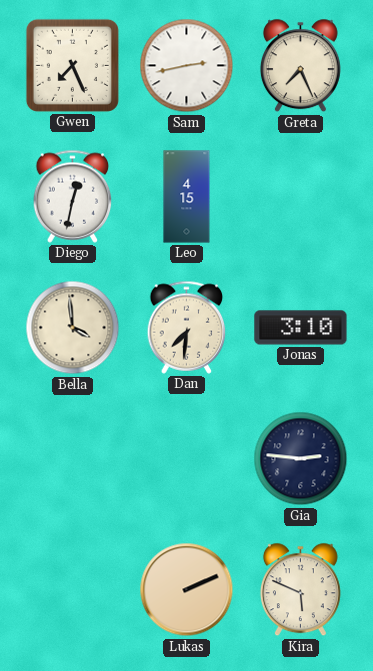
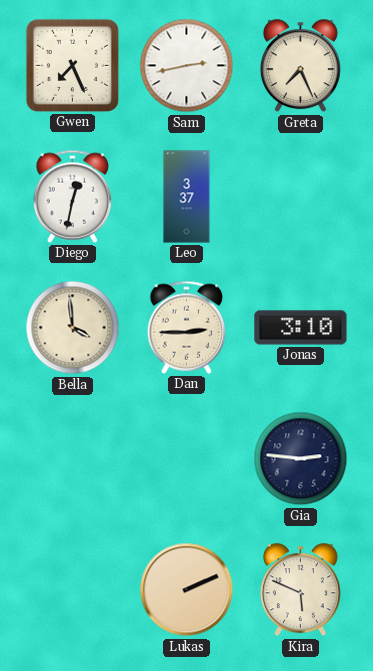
Leo: 4:15 -> 3:37 (187, 197)
Dan: 7:31 -> 2:45 (187, 327)
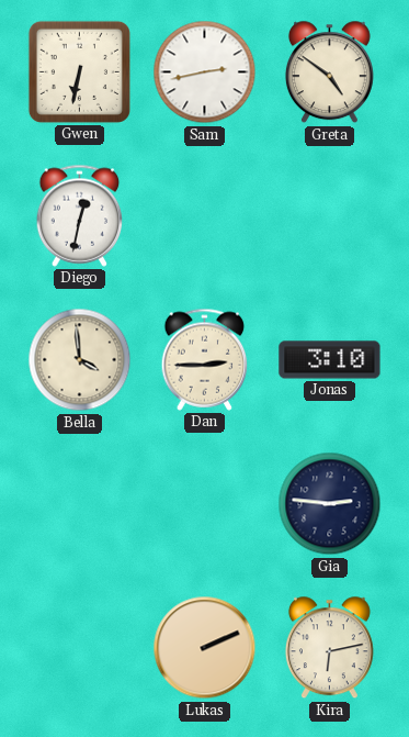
Gwen: 7:26 -> 6:32 (79, 71)
Greta: 7:26 -> 4:51 (329, 72)
Leo: 3:37 -> none (187, 197)
Kira: 5:49 -> 6:13 (329, 648)
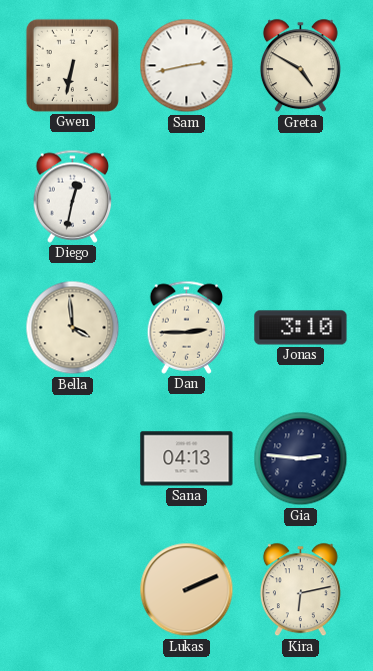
Greta: 4:51 -> 4:50 (300, 66)
Sana: none -> 04:13 (187, 459)
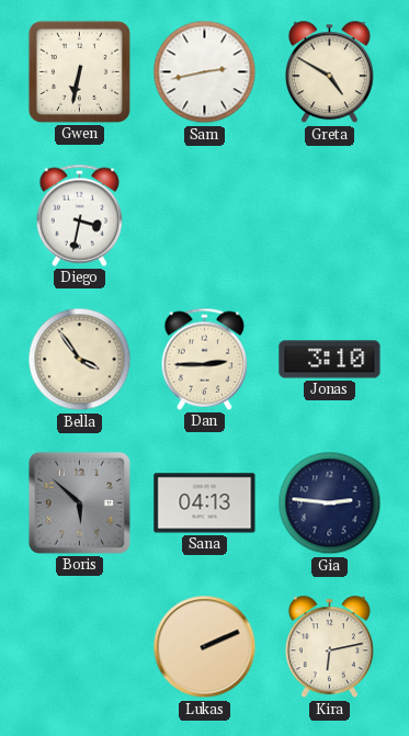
Diego: 12:32 -> 3:32 (80, 215)
Bella: 3:59 -> 3:54 (80, 360)
Boris: none -> 5:52 (79, 502)
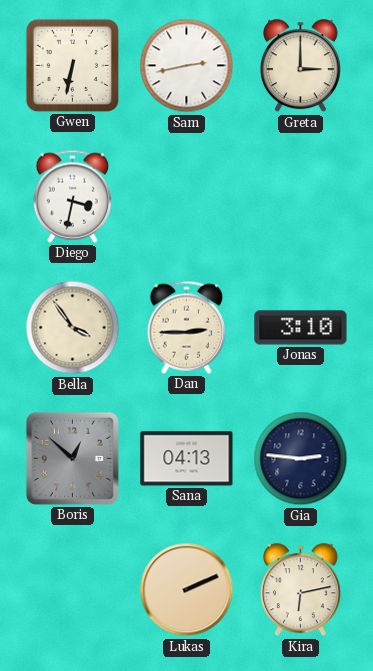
Greta: 4:50 -> 3:00 (300, 66)
Boris: 5:52 -> 12:52 (72, 458)
